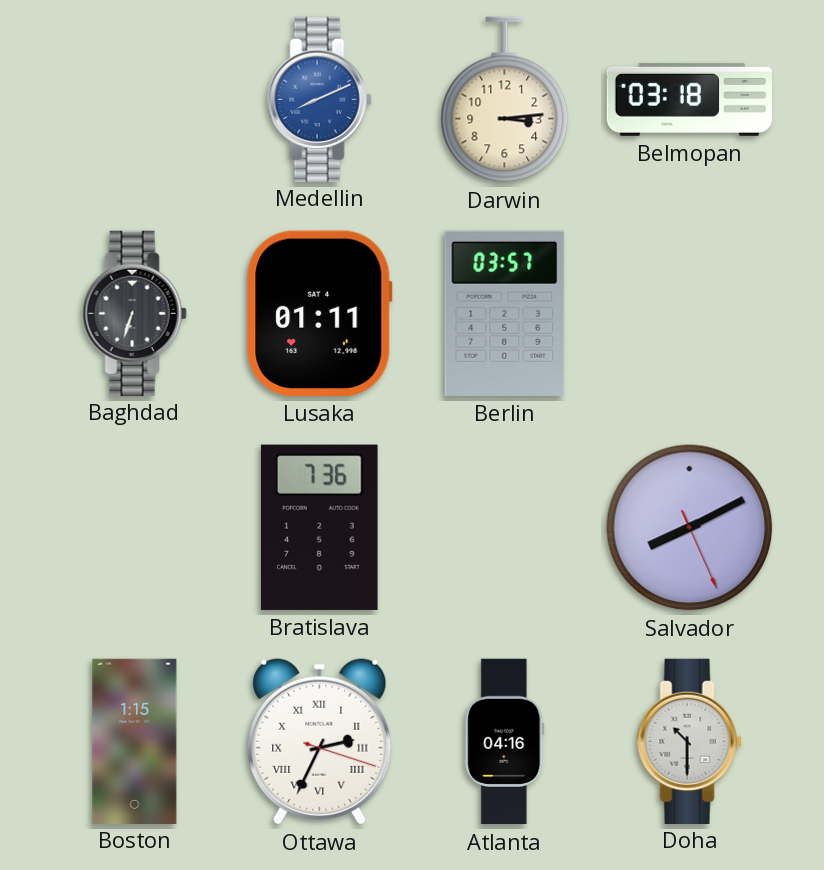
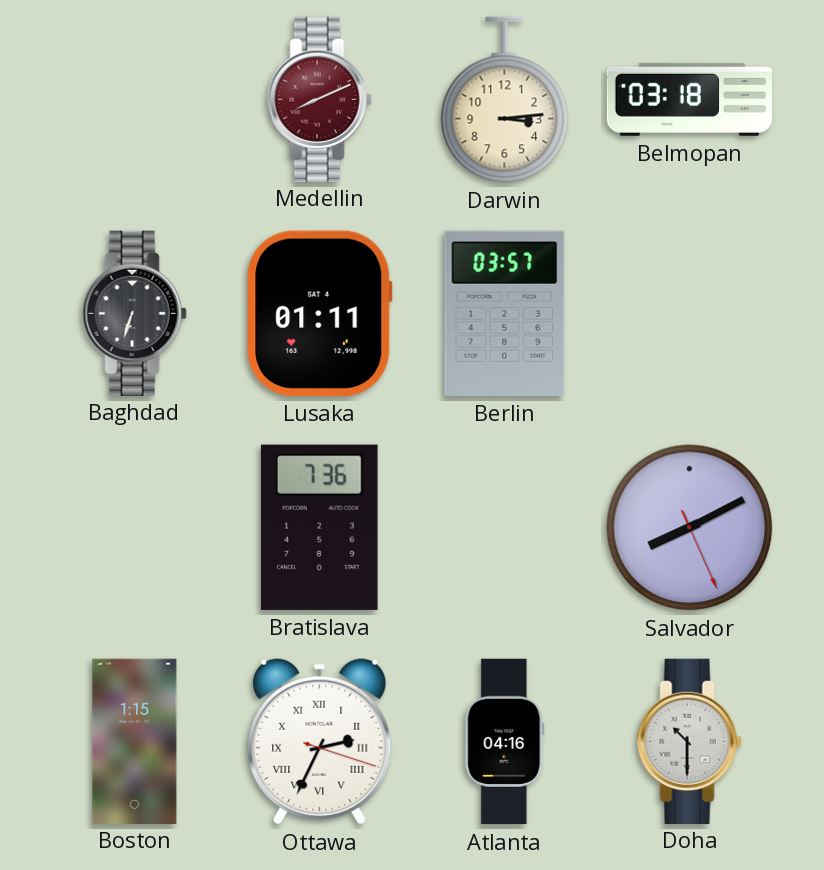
Medellin dial: blue -> burgundy (319, 99)
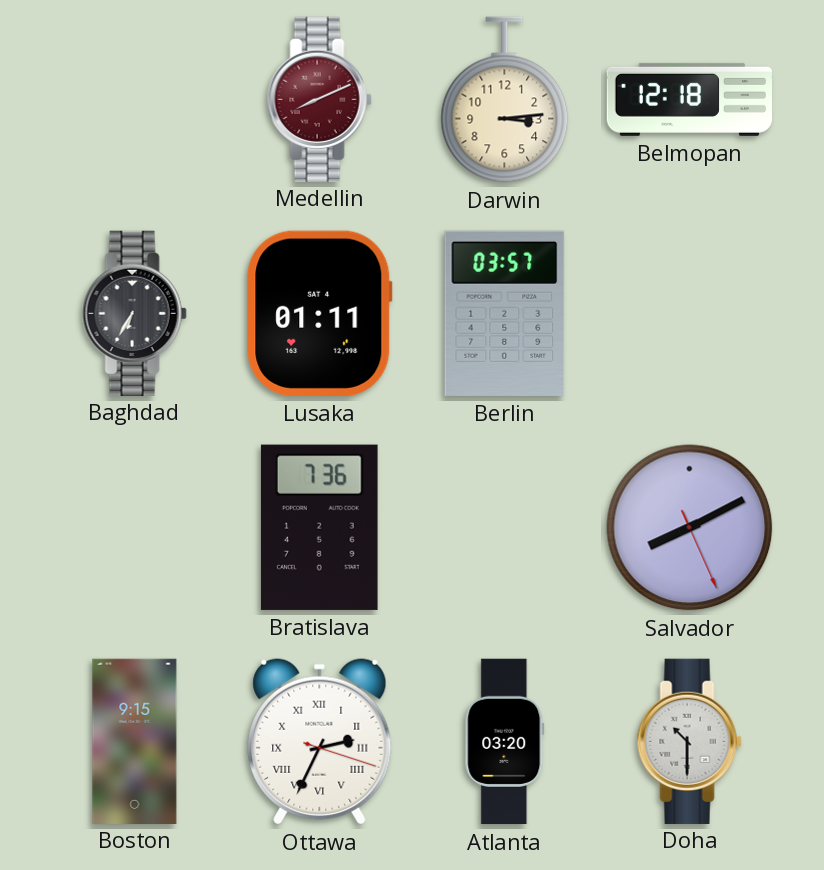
Belmopan: 03:18 -> 12:18 (689, 99)
Baghdad: 6:33 -> 6:35 (134, 313)
Boston: 1:15 -> 9:15 (135, 741)
Atlanta: 04:16 -> 03:20 (505, 742)
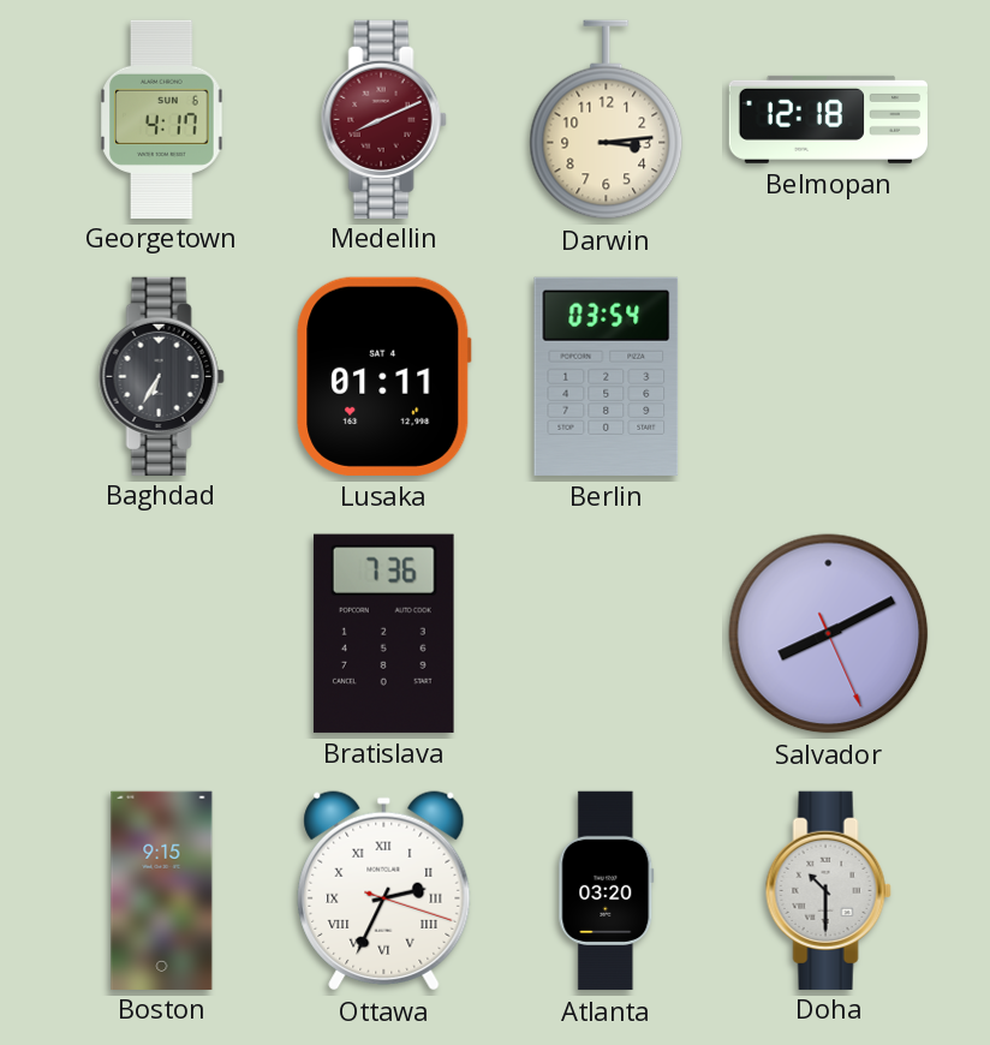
Georgetown: none -> 4:17 (162, 119)
Berlin: 03:57 -> 03:54 (607, 376)
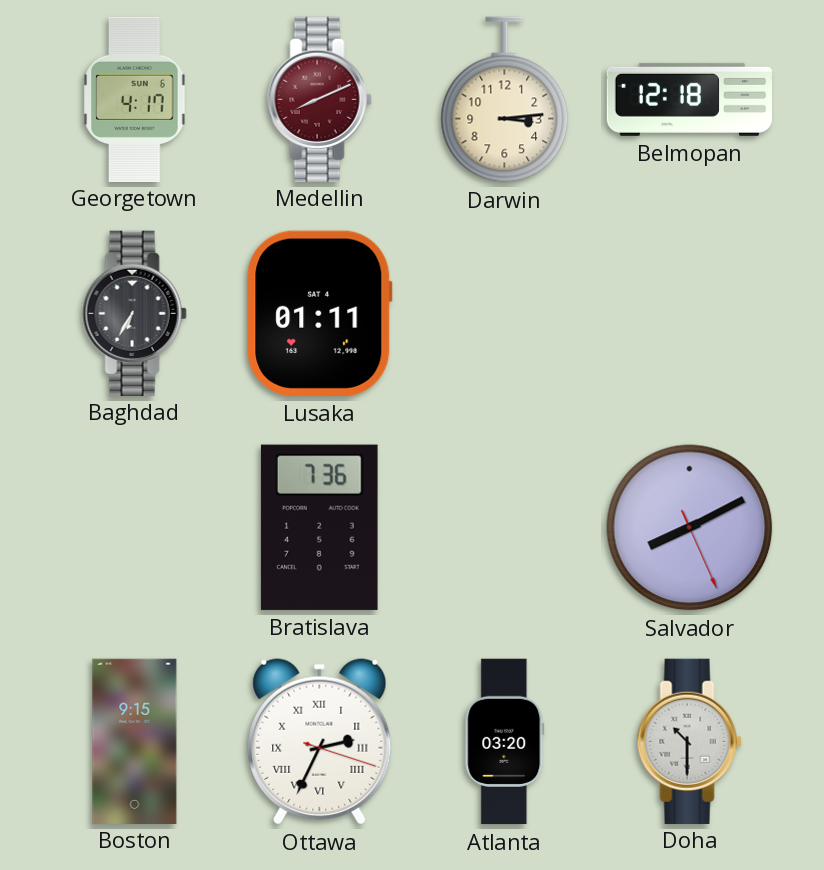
Berlin: 03:54 -> none (607, 376)
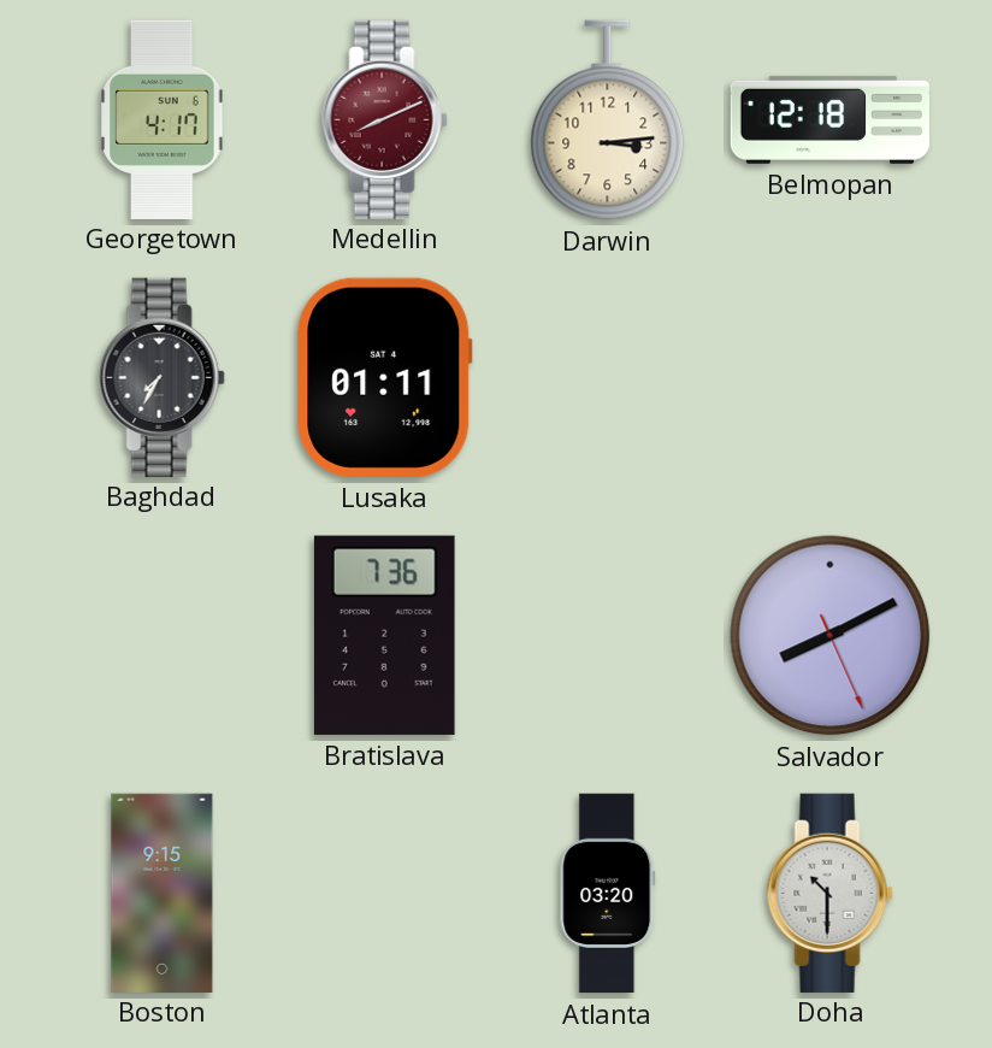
Baghdad: 6:35 -> 7:35 (161, 377)
Ottawa: 2:34 -> none (320, 742)
